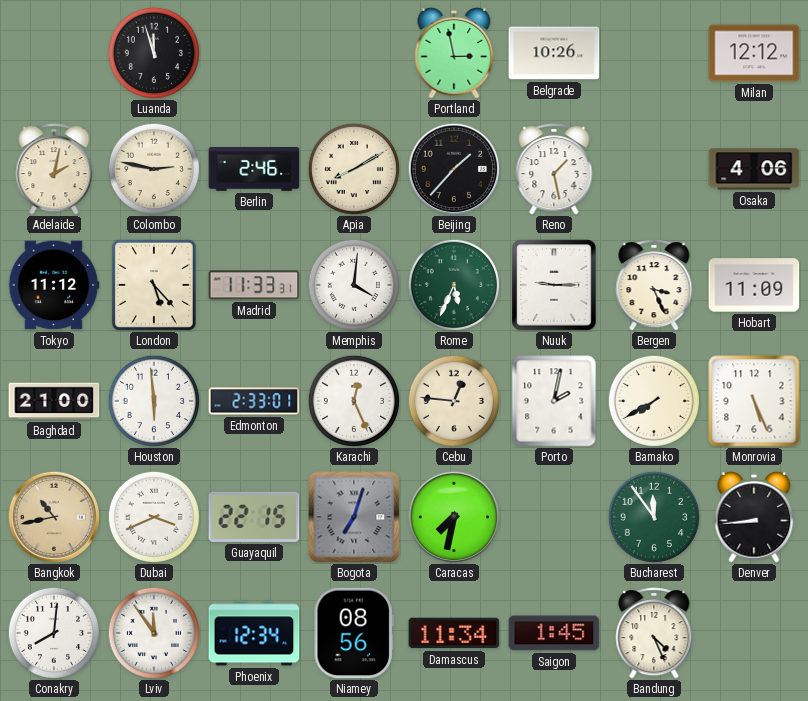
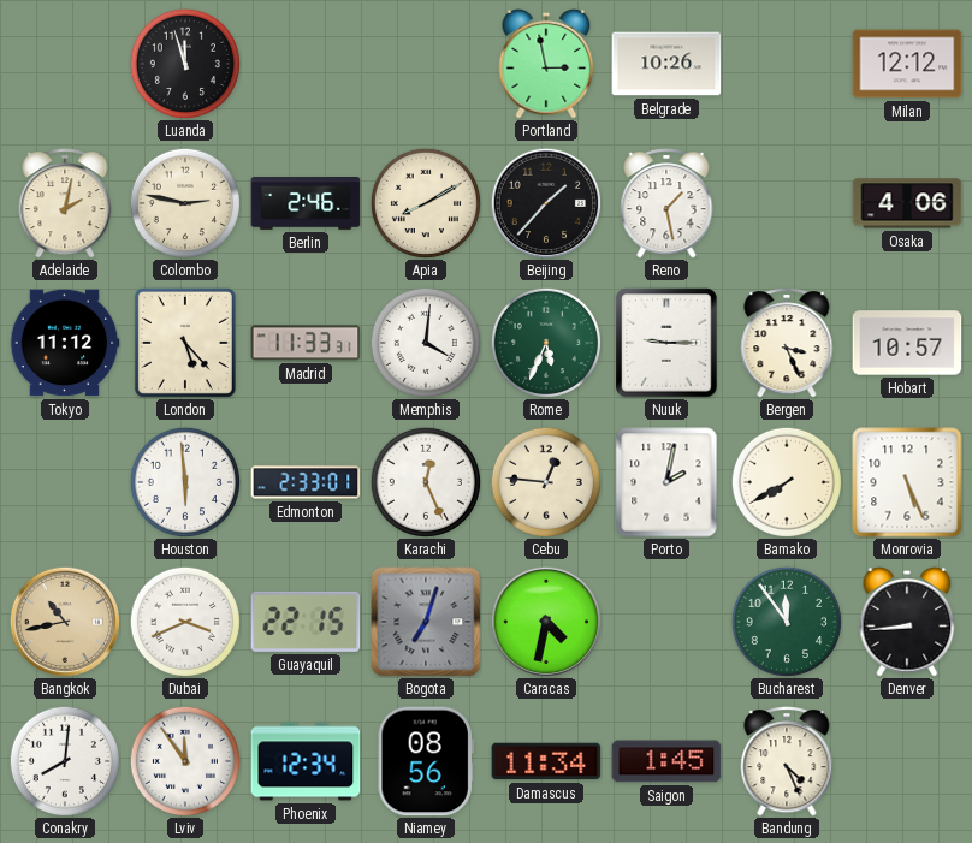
Hobart: 11:09 -> 10:57 (907, 343)
Baghdad: 21:00 -> none (54, 401)
Caracas: 7:32 -> 4:32 (545, 621)
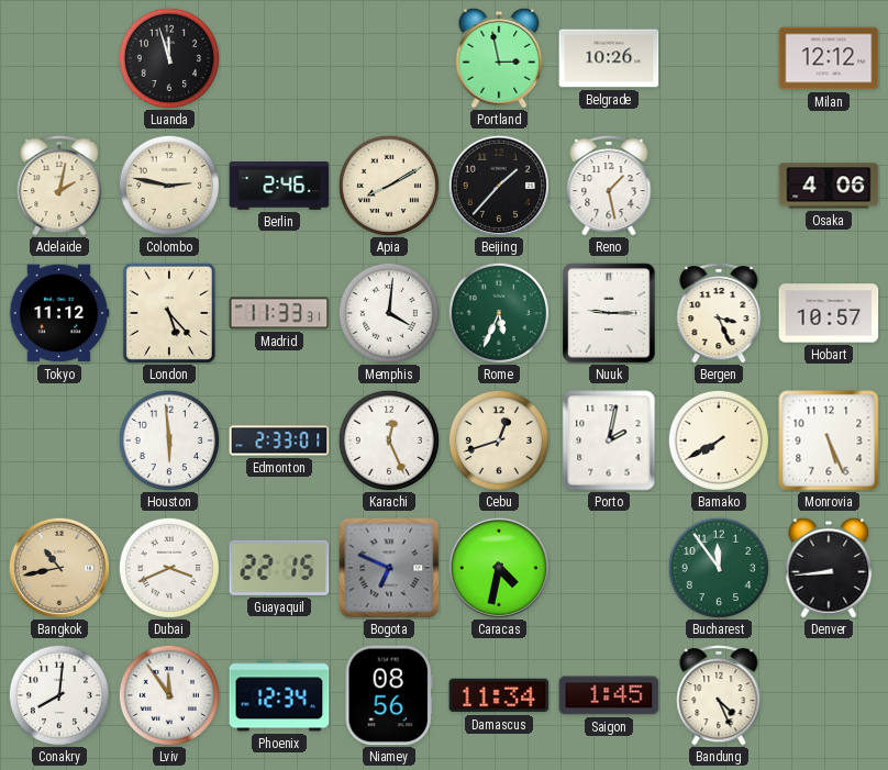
Cebu: 12:46 -> 12:42 (499, 440)
Bogota: 7:03 -> 6:49 (389, 568)
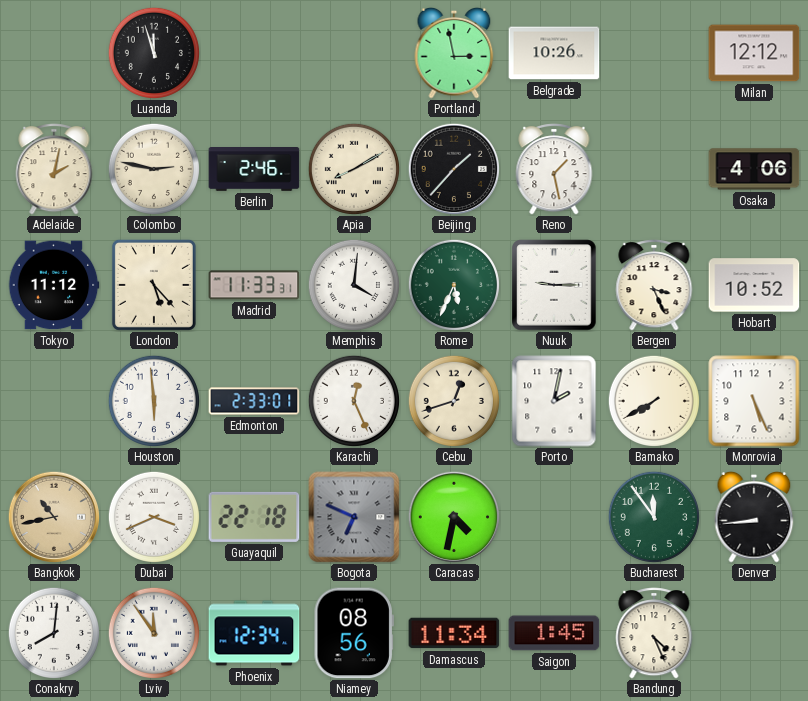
Hobart: 10:57 -> 10:52 (754, 285)
Guayaquil: 22:15 -> 22:18 (254, 517)
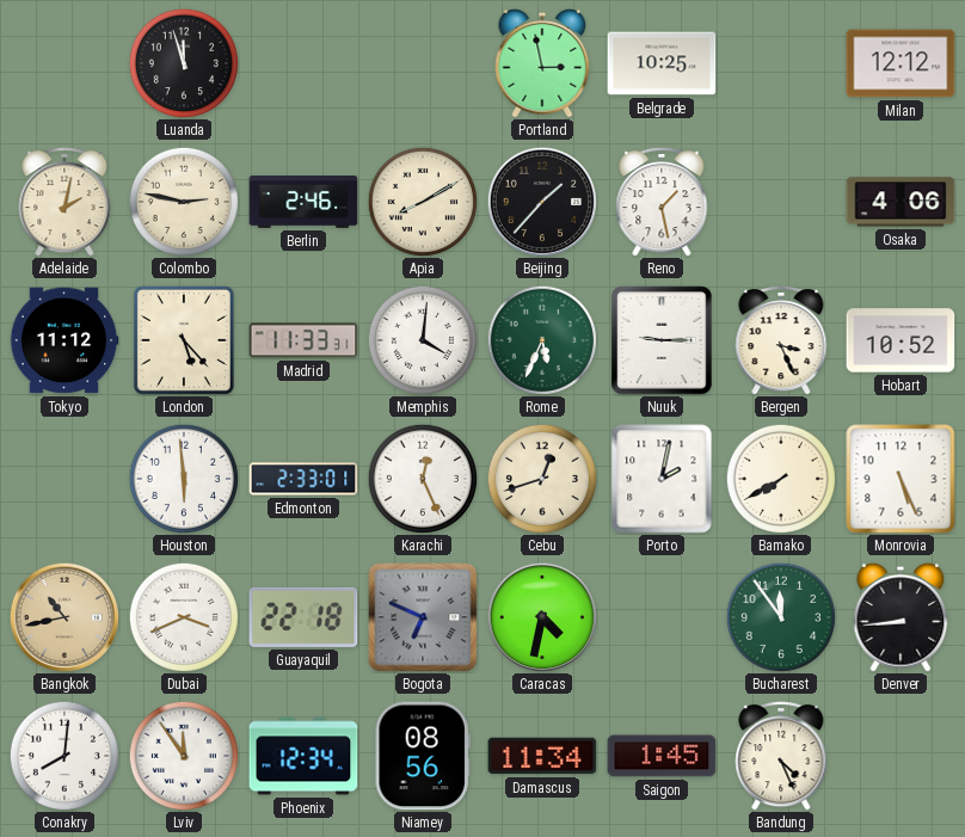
Belgrade: 10:26 -> 10:25 (662, 63)
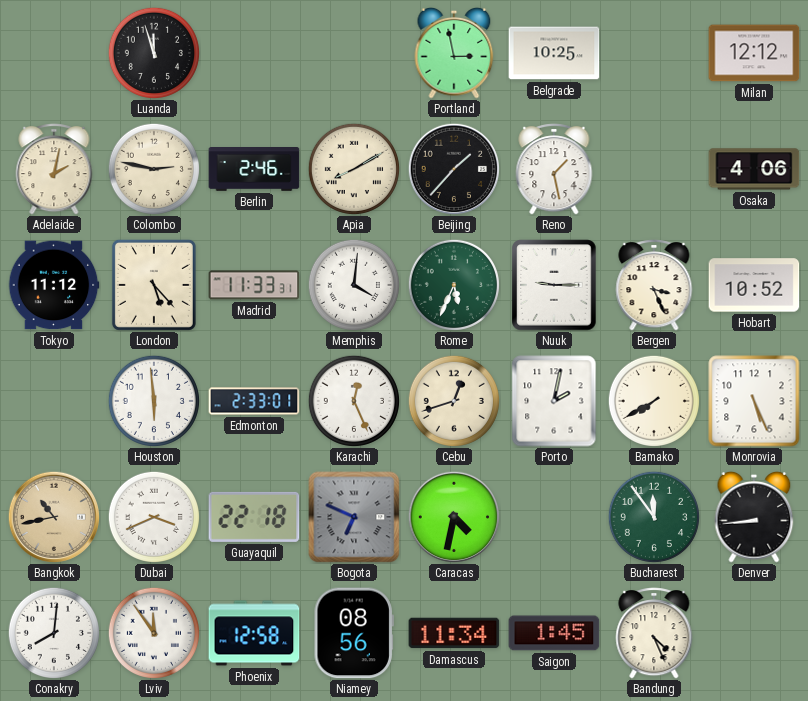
Phoenix: 12:34 -> 12:58 (254, 633)
